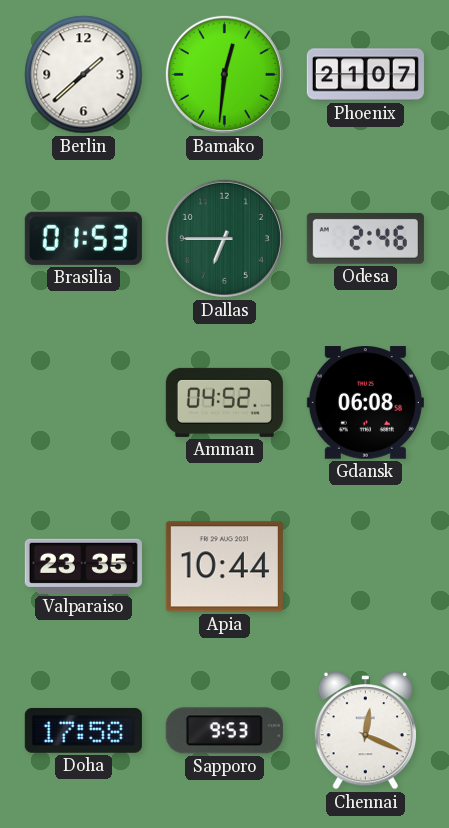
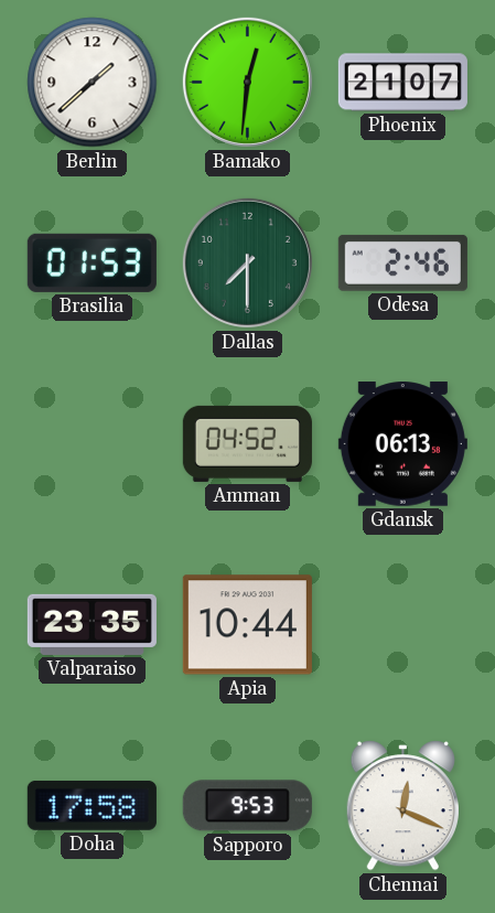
Dallas: 6:45 -> 7:30 (247, 262)
Gdansk: 06:08 -> 06:13 (402, 444)
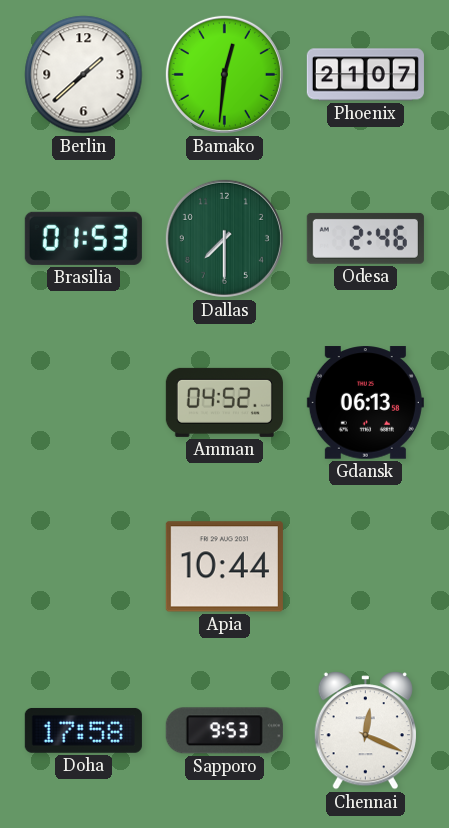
Valparaiso: 23:35 -> none (92, 624)
